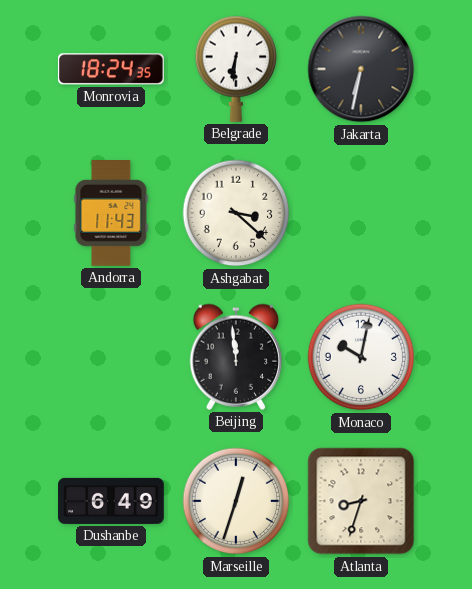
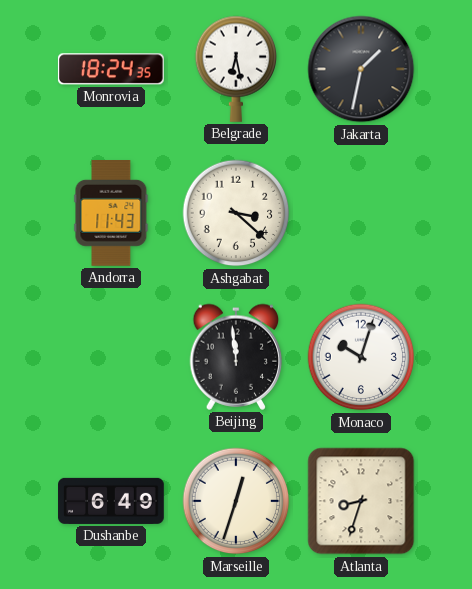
Belgrade: 6:31 -> 6:28 (236, 69)
Jakarta: 6:32 -> 1:32 (361, 69)
Monaco: 10:02 -> 10:03 (361, 357)
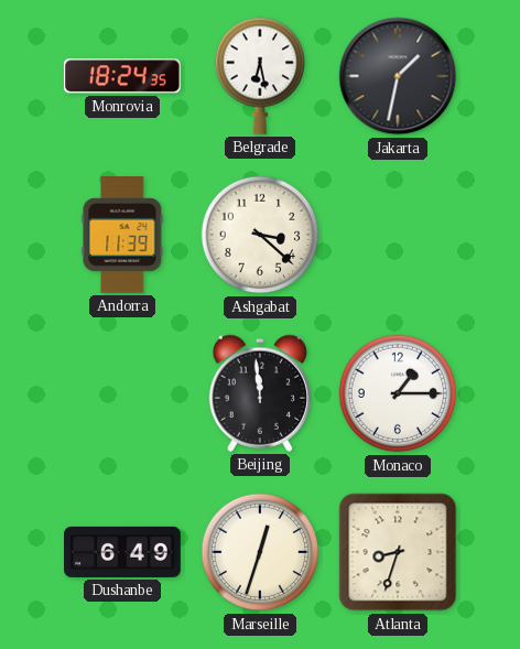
Andorra: 11:43 -> 11:39 (122, 236)
Monaco: 10:03 -> 1:15 (398, 393)
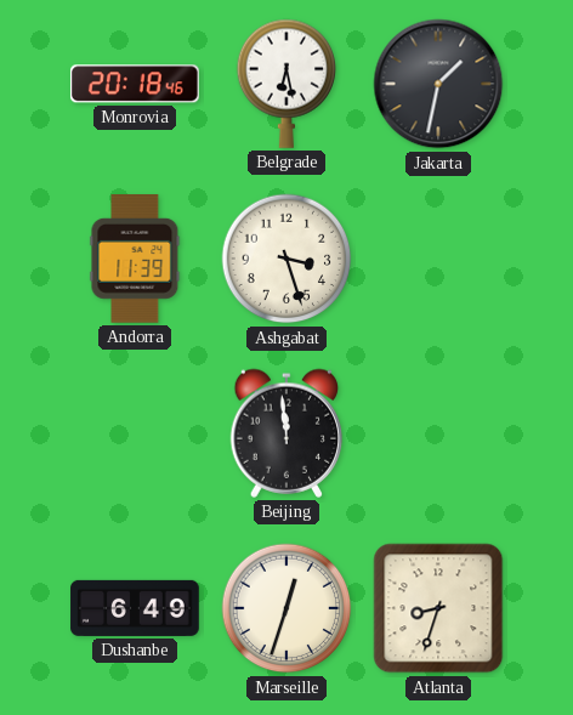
Monrovia: 18:24 -> 20:18 (135, 84)
Ashgabat: 3:22 -> 3:27 (286, 259)
Monaco: 1:15 -> none (398, 393)
